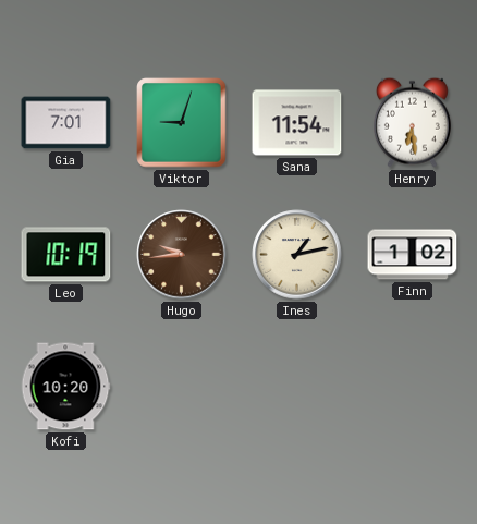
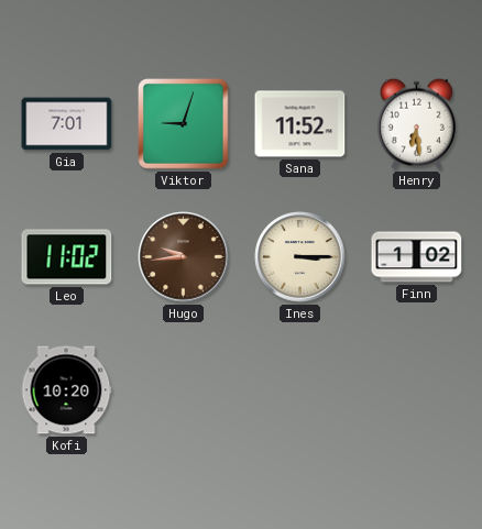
Sana: 11:54 -> 11:52 (300, 124)
Leo: 10:19 -> 11:02 (67, 257)
Ines: 1:13 -> 3:15 (300, 257)
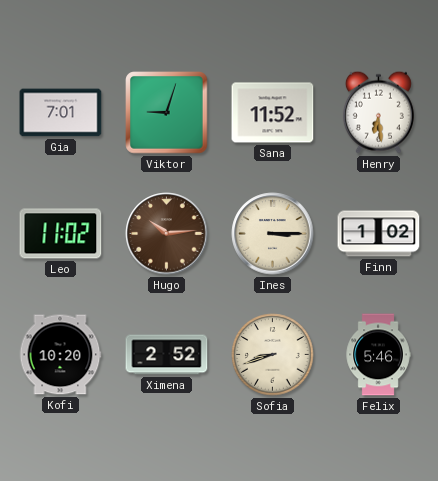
Hugo: 9:44 -> 10:14 (167, 234)
Ximena: none -> 2:52 (167, 355)
Sofia: none -> 8:42 (273, 355)
Felix: none -> 5:46 (378, 355)
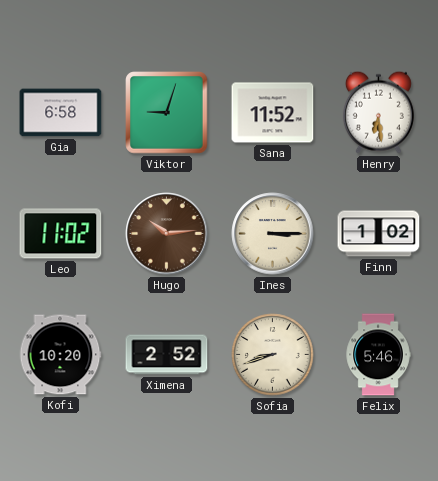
Gia: 7:01 -> 6:58 (61, 113)
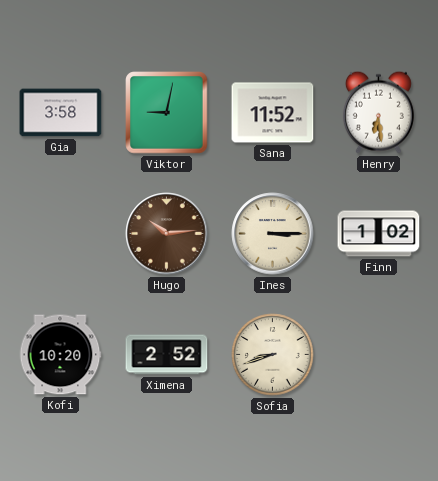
Gia: 6:58 -> 3:58 (61, 113)
Viktor: 9:03 -> 9:02 (167, 113)
Leo: 11:02 -> none (61, 234)
Felix: 5:46 -> none (378, 355)
